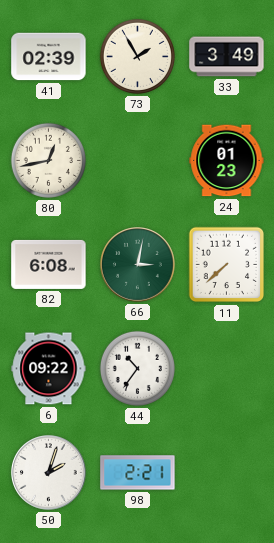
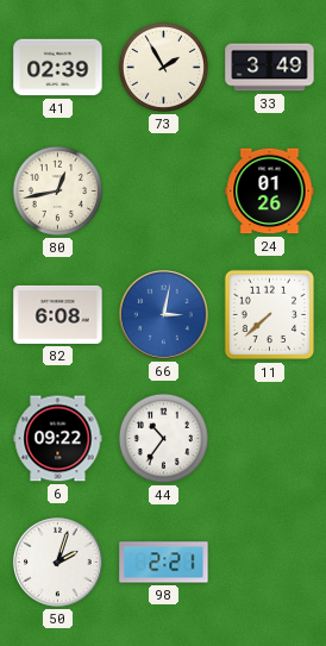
24: 01:23 -> 01:26 (270, 192)
66 dial: green -> blue (164, 315)
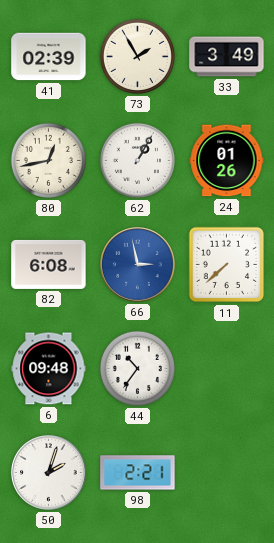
62: none -> 1:05 (137, 160)
66: 3:02 -> 2:58 (138, 265)
6: 09:22 -> 09:48 (49, 369)
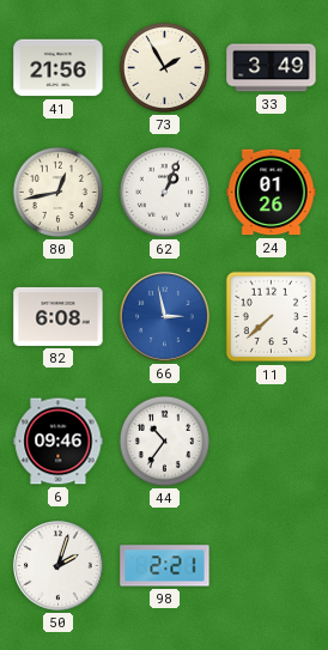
41: 02:39 -> 21:56 (59, 68)
62: 1:05 -> 1:04 (164, 192)
6: 09:48 -> 09:46 (59, 442)
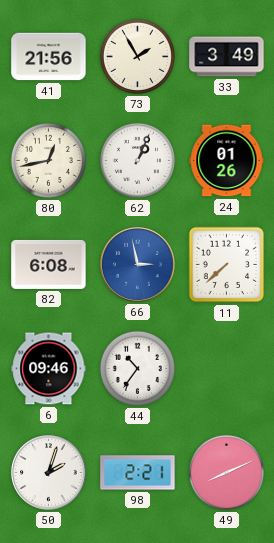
49: none -> 8:11 (226, 472)
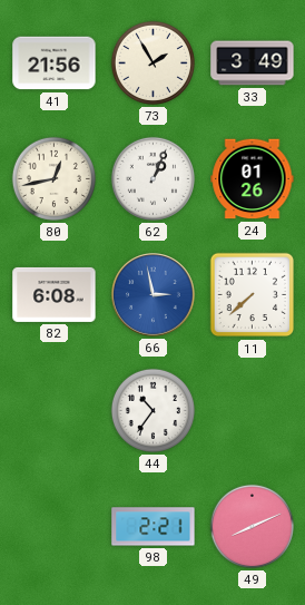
6: 09:46 -> none (49, 369)
50: 2:03 -> none (49, 473)
